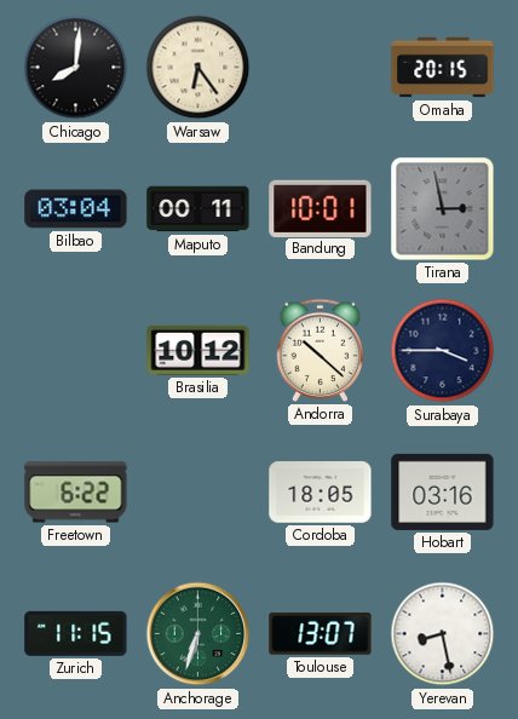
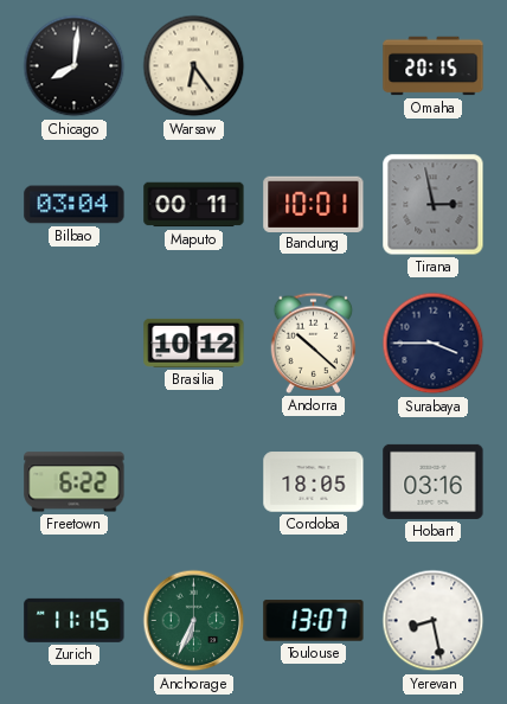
Anchorage: 6:33 -> 6:34 (194, 621)
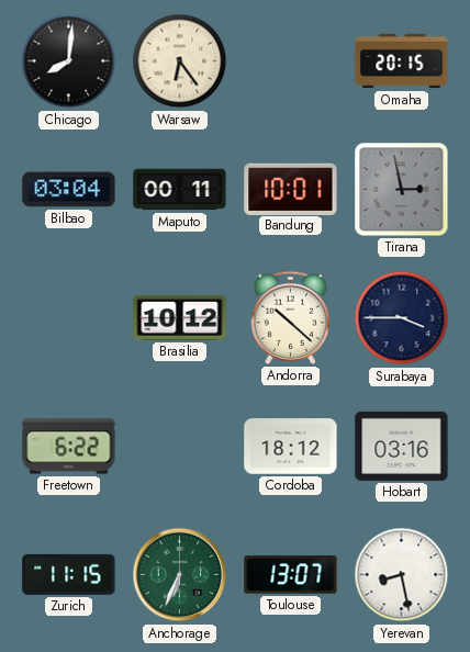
Cordoba: 18:05 -> 18:12 (291, 447)
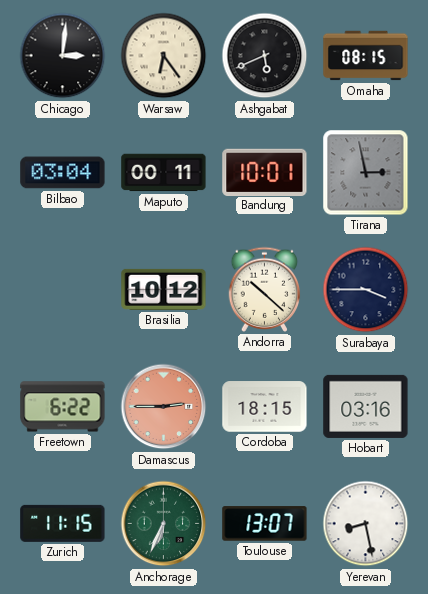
Chicago: 8:01 -> 3:01 (63, 56)
Ashgabat: none -> 5:41 (265, 56)
Omaha: 20:15 -> 08:15 (366, 56)
Damascus: none -> 2:45 (164, 407)
Cordoba: 18:12 -> 18:15 (265, 407)
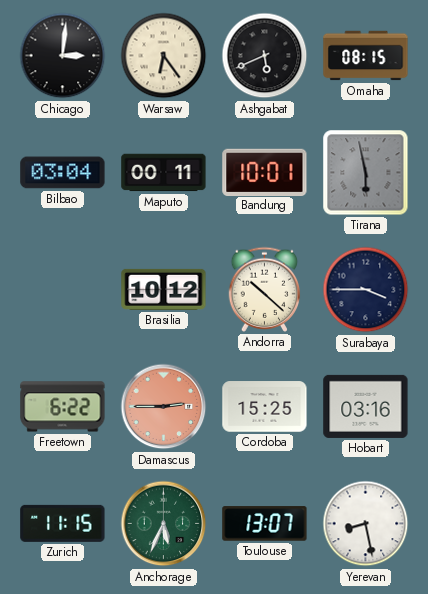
Tirana: 2:58 -> 5:58 (366, 173)
Cordoba: 18:15 -> 15:25 (265, 407)
Anchorage: 6:34 -> 5:34 (164, 524)
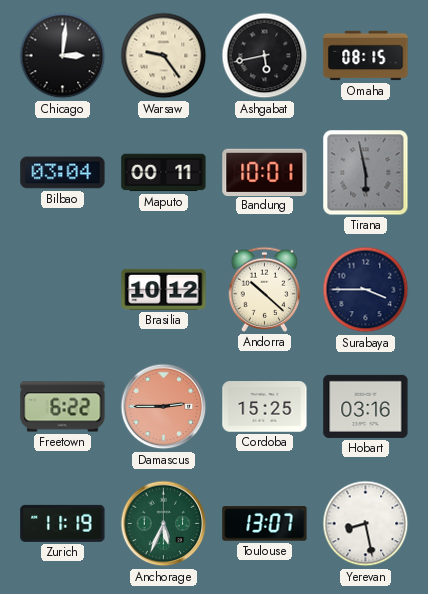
Warsaw: 6:24 -> 9:24 (164, 56)
Ashgabat: 5:41 -> 5:43 (265, 56)
Zurich: 11:15 -> 11:19 (63, 523)
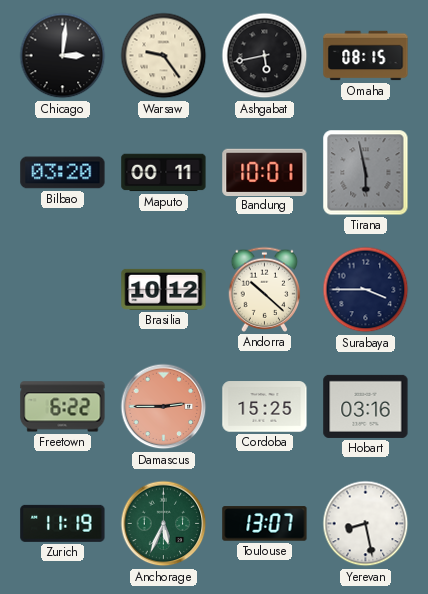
Bilbao: 03:04 -> 03:20 (63, 173)
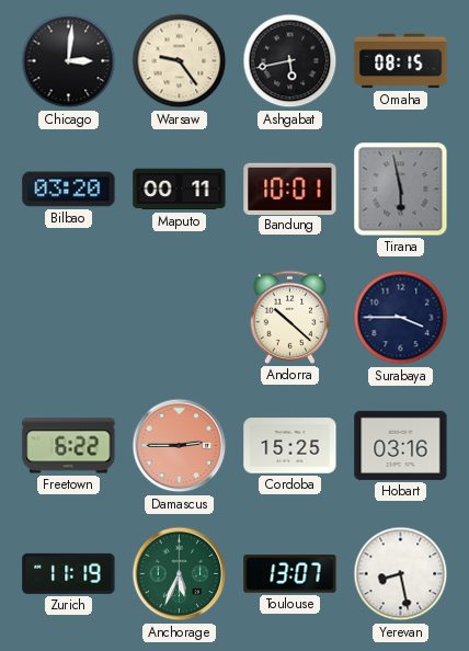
Brasilia: 10:12 -> none (164, 289)
